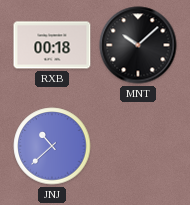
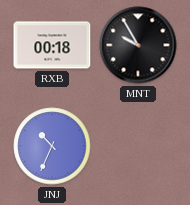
MNT: 10:08 -> 9:55 (138, 45)
JNJ: 10:38 -> 10:34 (52, 146)
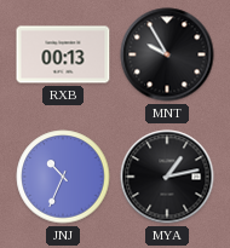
RXB: 00:18 -> 00:13 (63, 54)
MYA: none -> 1:13 (167, 177)
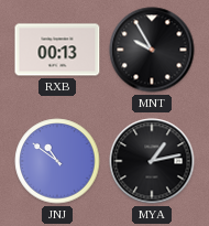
JNJ: 10:34 -> 10:51 (57, 161)
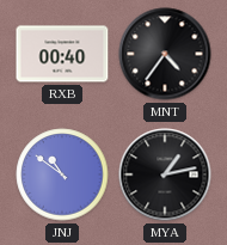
RXB: 00:13 -> 00:40 (62, 54)
MNT: 9:55 -> 4:36 (165, 54)
